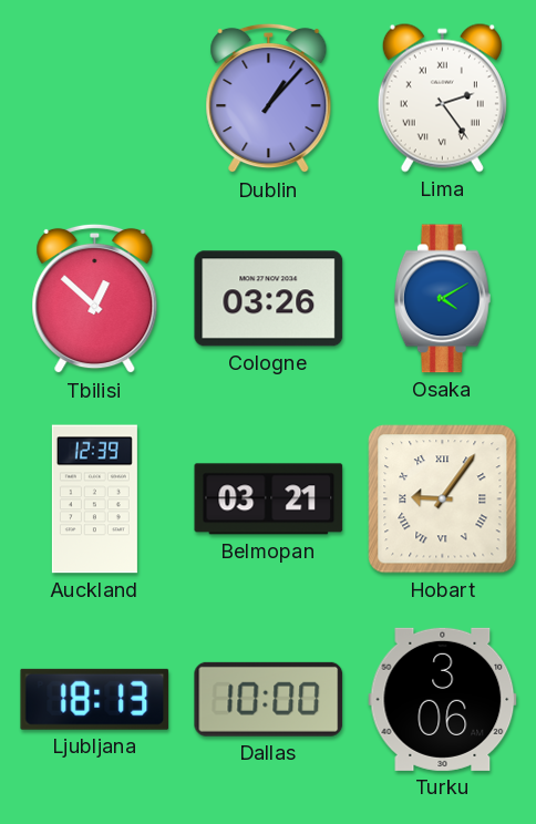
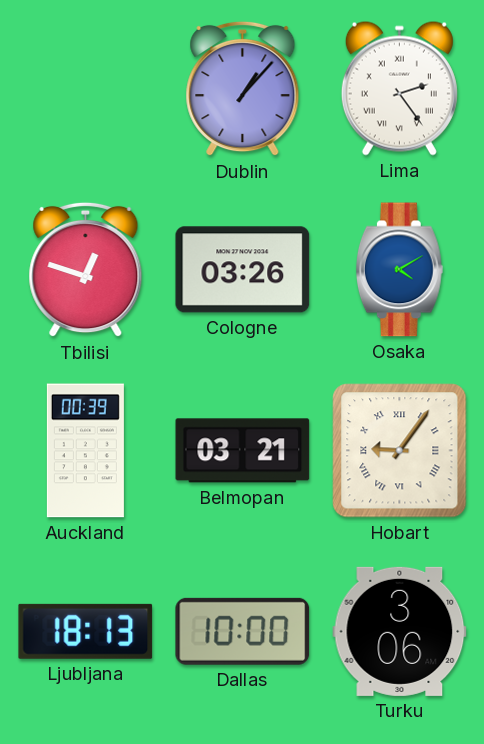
Tbilisi: 12:52 -> 12:48 (86, 270)
Auckland: 12:39 -> 00:39 (85, 451)
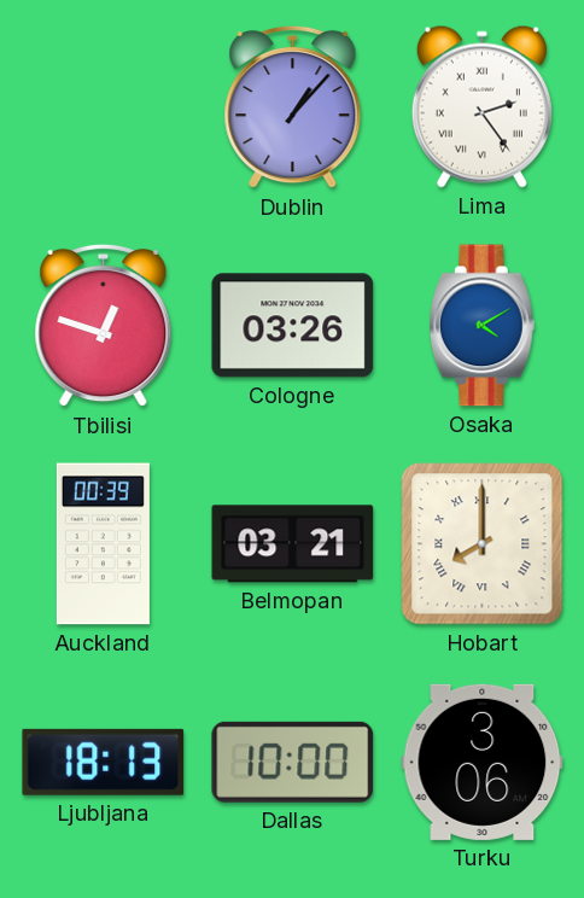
Hobart: 9:06 -> 8:00 (483, 544)
